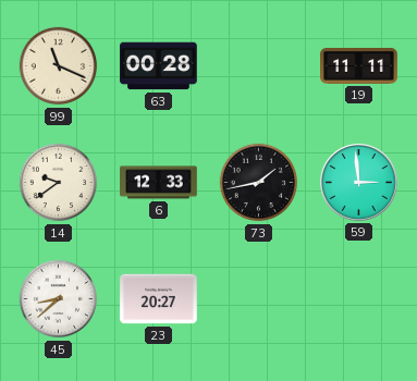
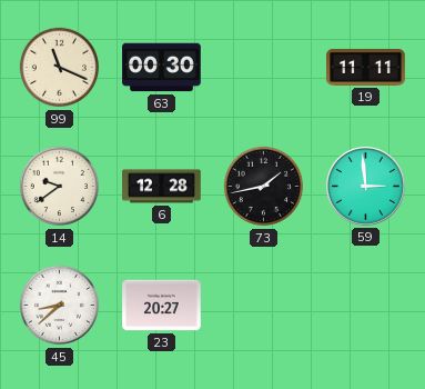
63: 00:28 -> 00:30 (162, 68)
6: 12:33 -> 12:28 (162, 187)
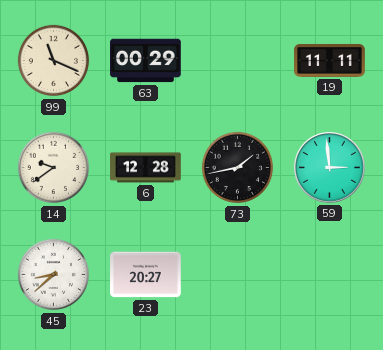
63: 00:30 -> 00:29 (146, 61)
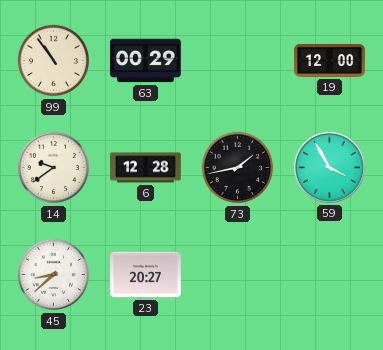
99: 11:19 -> 10:54 (54, 61)
19: 11:11 -> 12:00 (330, 60)
59: 2:59 -> 3:55 (330, 168)
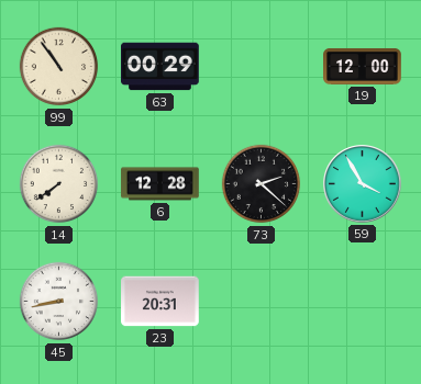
14: 9:39 -> 7:39 (59, 184)
73: 1:43 -> 2:22 (262, 184)
45: 8:38 -> 8:43 (59, 302)
23: 20:27 -> 20:31 (160, 302)
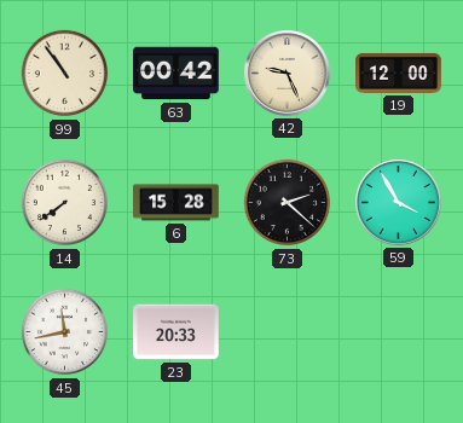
63: 00:29 -> 00:42 (176, 74)
42: none -> 9:26 (288, 74)
6: 12:28 -> 15:28 (176, 203)
45: 8:43 -> 11:43 (65, 332)
23: 20:31 -> 20:33 (176, 332)
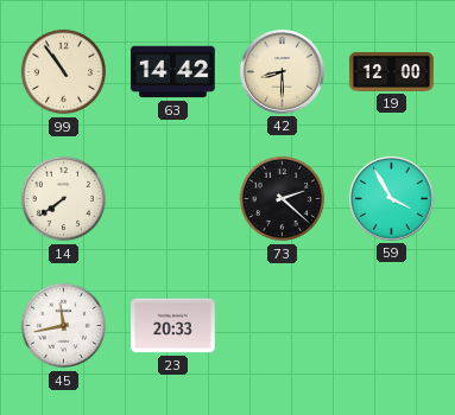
63: 00:42 -> 14:42 (173, 72)
42: 9:26 -> 8:30 (283, 72)
6: 15:28 -> none (176, 203)
